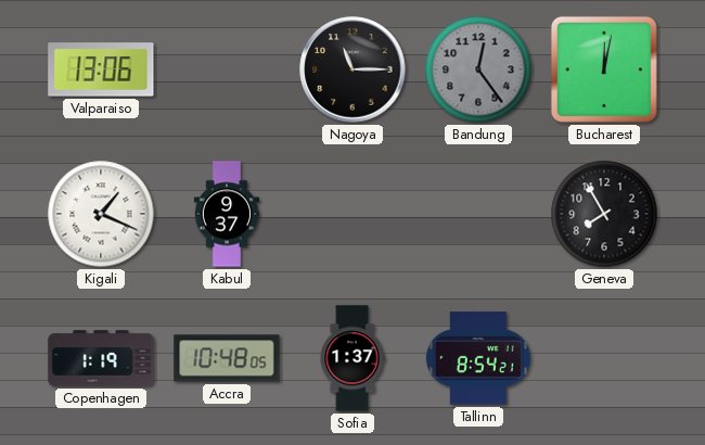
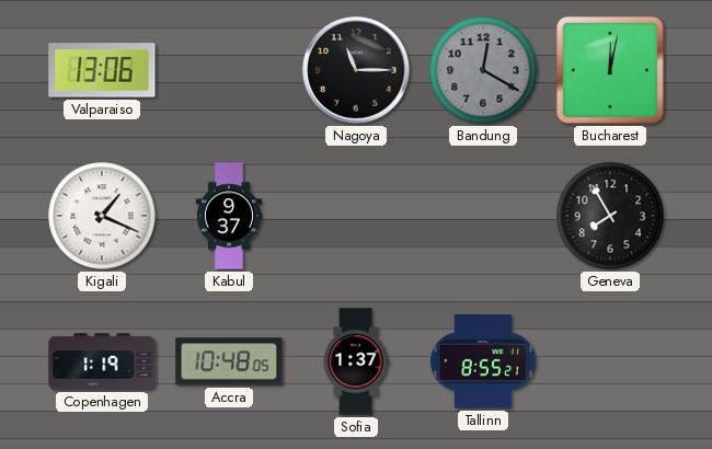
Bandung: 12:24 -> 12:20 (483, 70)
Tallinn: 8:54 -> 8:55 (483, 361)
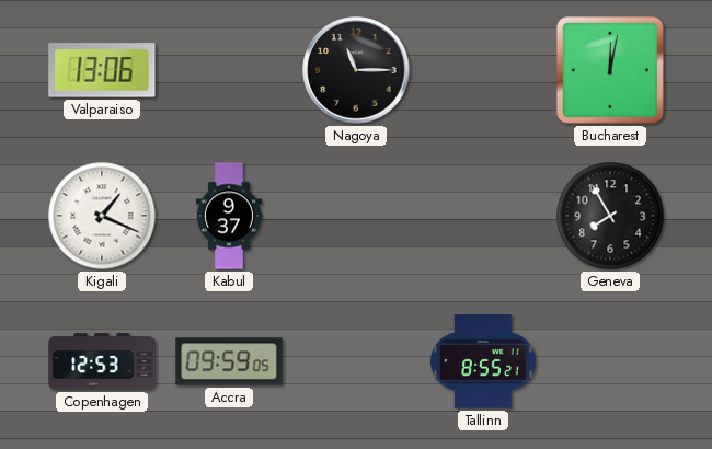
Bandung: 12:20 -> none (483, 70)
Copenhagen: 1:19 -> 12:53 (102, 361)
Accra: 10:48 -> 09:59 (229, 361)
Sofia: 1:37 -> none (356, 361)
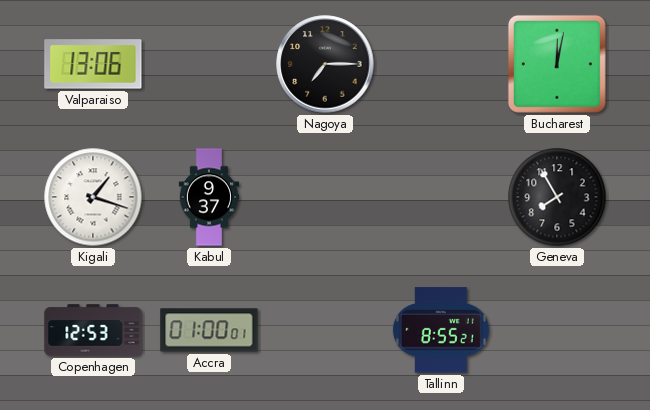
Nagoya: 11:15 -> 7:15 (325, 64)
Kigali: 1:19 -> 1:18 (93, 197)
Accra: 09:59 -> 01:00 (209, 330)
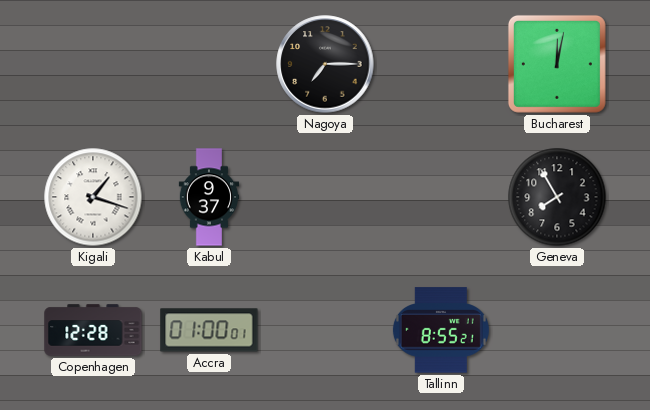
Valparaiso: 13:06 -> none (93, 64)
Copenhagen: 12:53 -> 12:28 (93, 330)
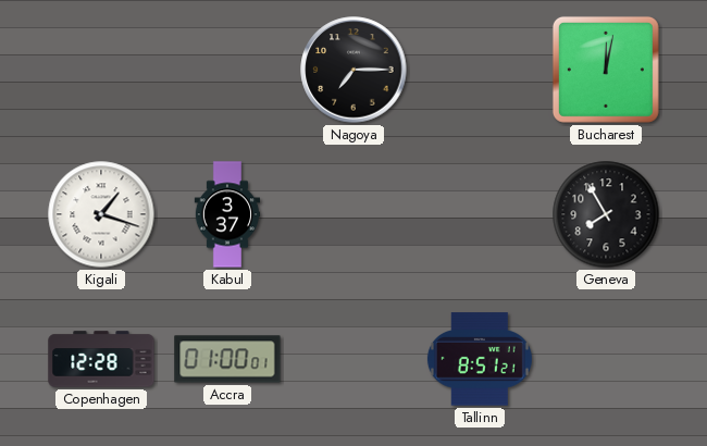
Kabul: 9:37 -> 3:37 (227, 214)
Tallinn: 8:55 -> 8:51 (480, 359)
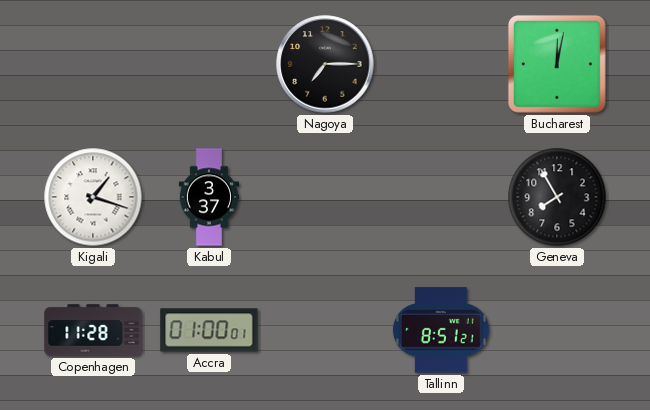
Copenhagen: 12:28 -> 11:28 (93, 330)
